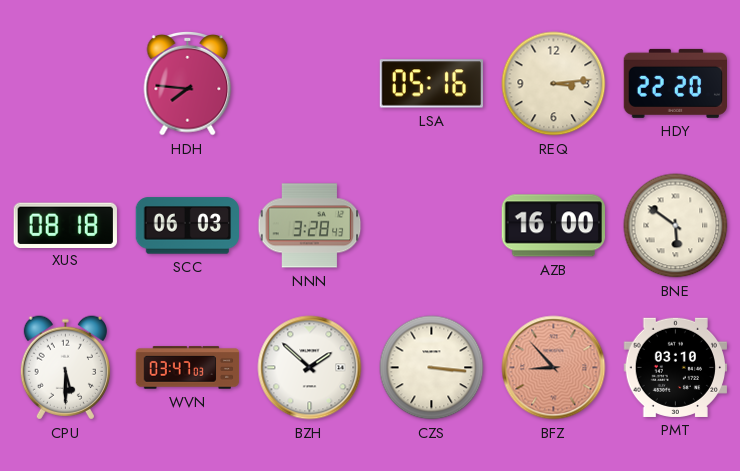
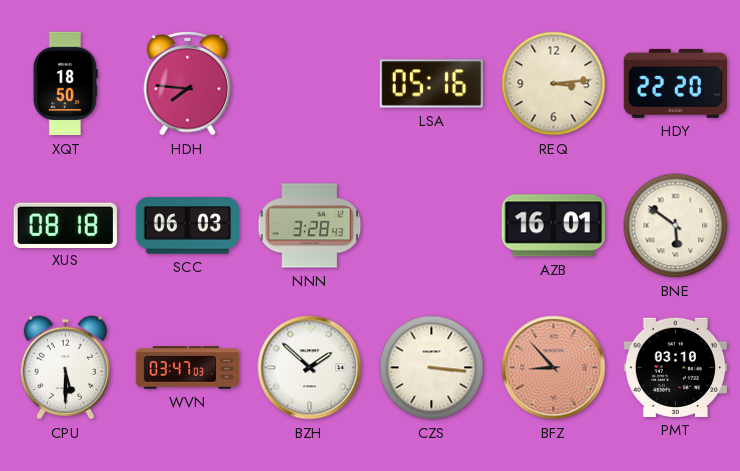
XQT: none -> 18:50 (65, 84)
AZB: 16:00 -> 16:01 (553, 226)
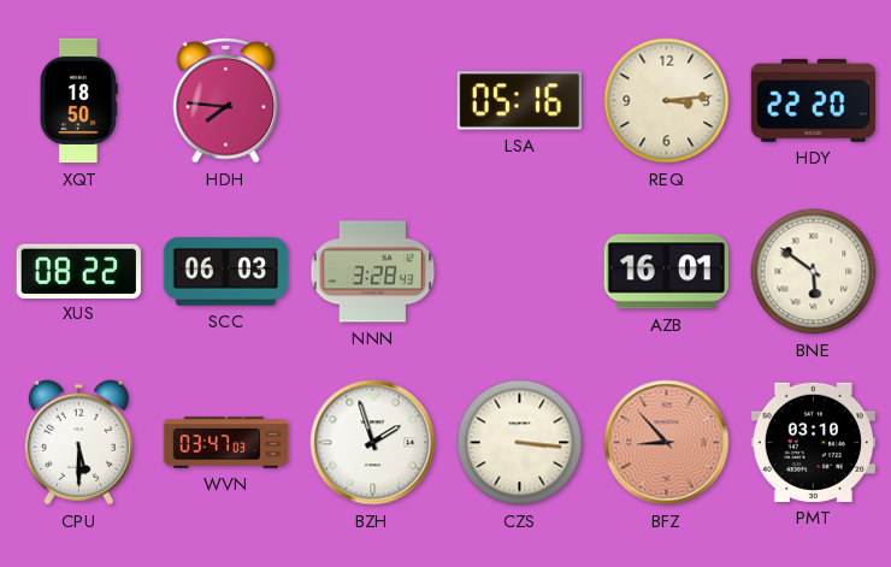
XUS: 08:18 -> 08:22 (78, 271)
BZH: 1:52 -> 1:57 (373, 443)
